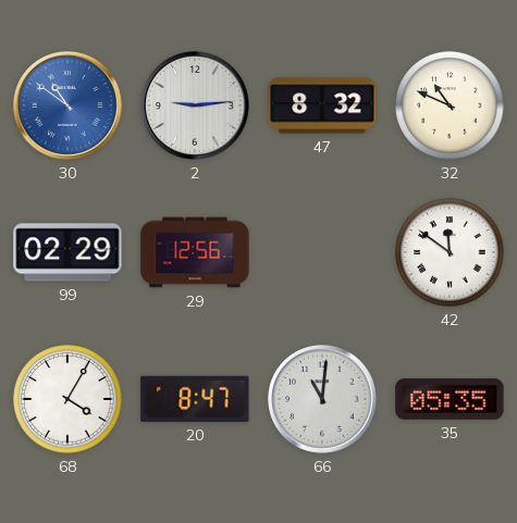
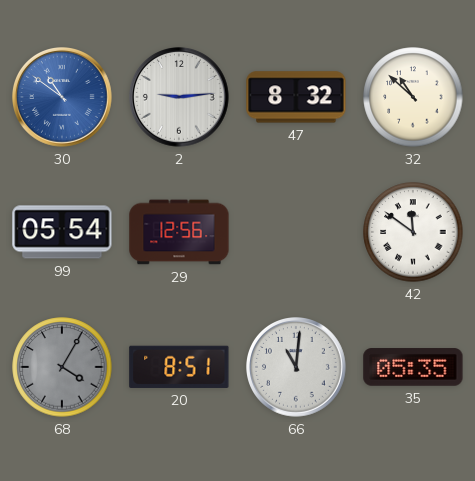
32: 10:49 -> 10:52 (413, 97)
99: 02:29 -> 05:54 (62, 232)
68 dial: white -> grey (62, 367)
20: 8:47 -> 8:51 (179, 367)
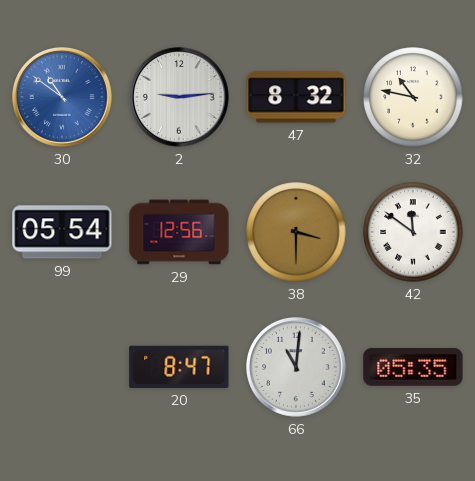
32: 10:52 -> 10:47 (413, 97)
38: none -> 3:30 (296, 232)
68: 4:05 -> none (62, 367)
20: 8:51 -> 8:47 (179, 367)
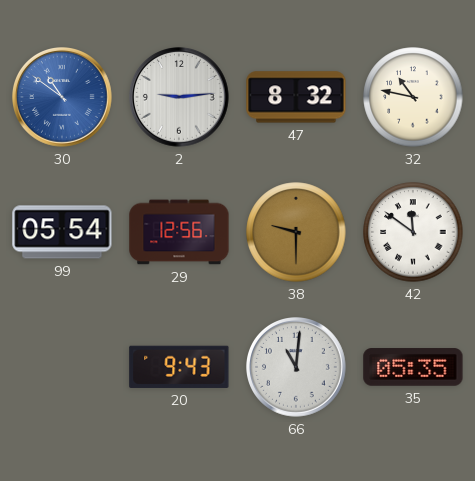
38: 3:30 -> 9:30 (296, 232)
20: 8:47 -> 9:43 (179, 367)
